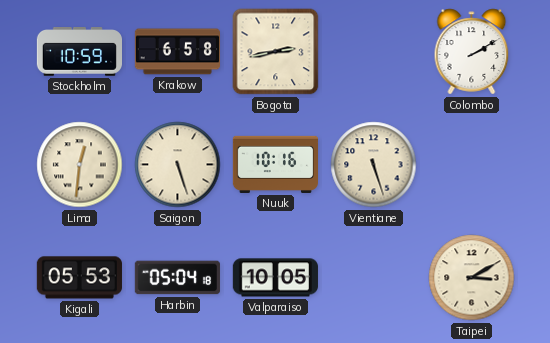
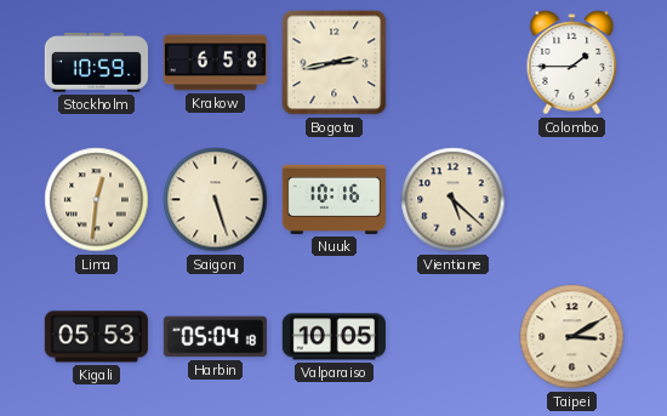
Colombo: 2:10 -> 1:45 (572, 63)
Vientiane: 5:27 -> 5:22 (454, 200)
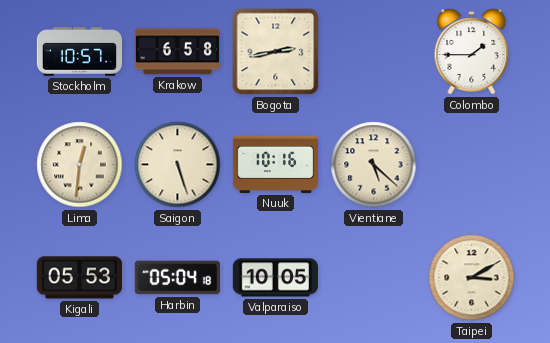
Stockholm: 10:59 -> 10:57 (79, 52)
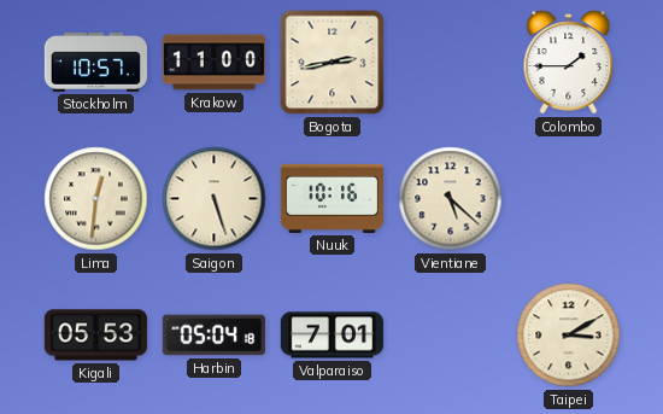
Krakow: 6:58 -> 11:00 (213, 63)
Valparaiso: 10:05 -> 7:01 (331, 336)
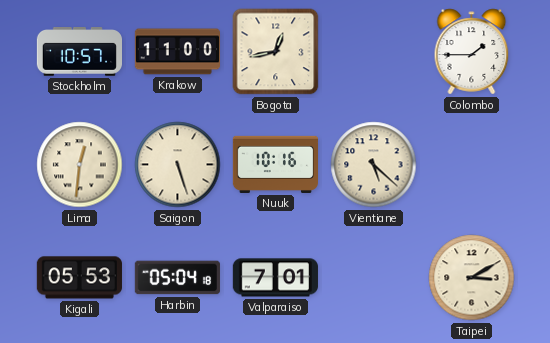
Bogota: 2:43 -> 12:43 (276, 52)
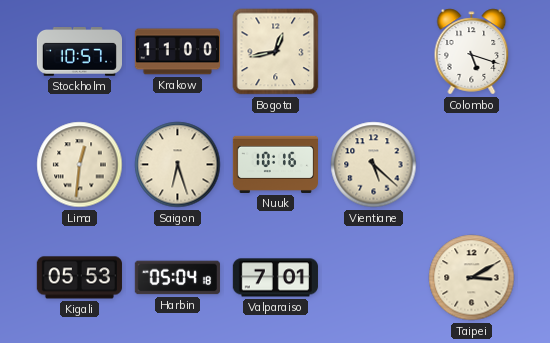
Colombo: 1:45 -> 5:18 (472, 52)
Saigon: 5:27 -> 6:27 (178, 165)
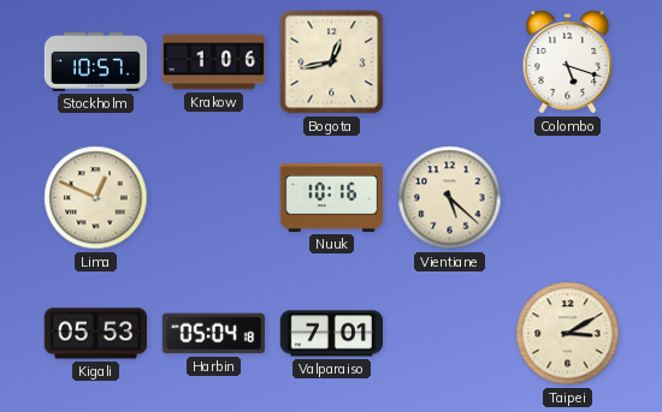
Krakow: 11:00 -> 1:06 (213, 62)
Lima: 12:31 -> 12:49 (96, 198)
Saigon: 6:27 -> none (178, 165)
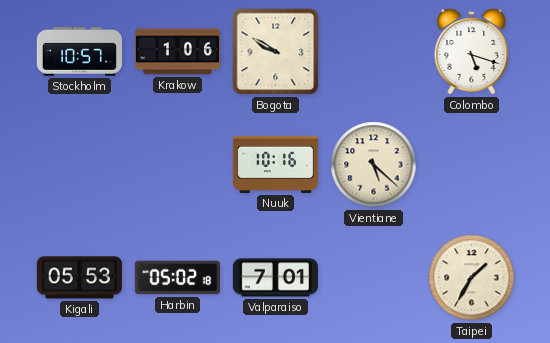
Bogota: 12:43 -> 9:50 (276, 52)
Lima: 12:49 -> none (96, 198)
Harbin: 05:04 -> 05:02 (177, 278)
Taipei: 3:10 -> 1:35 (472, 278)
